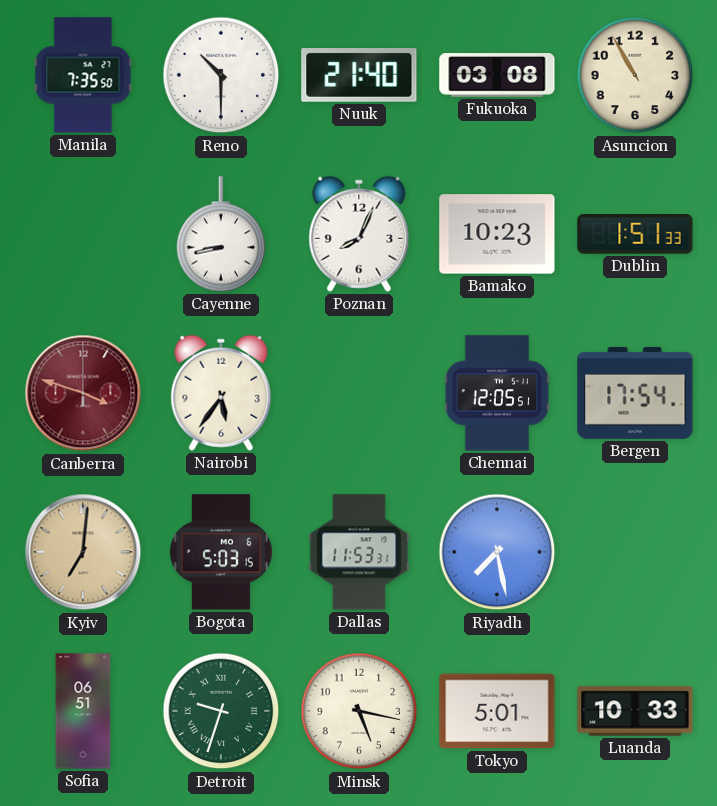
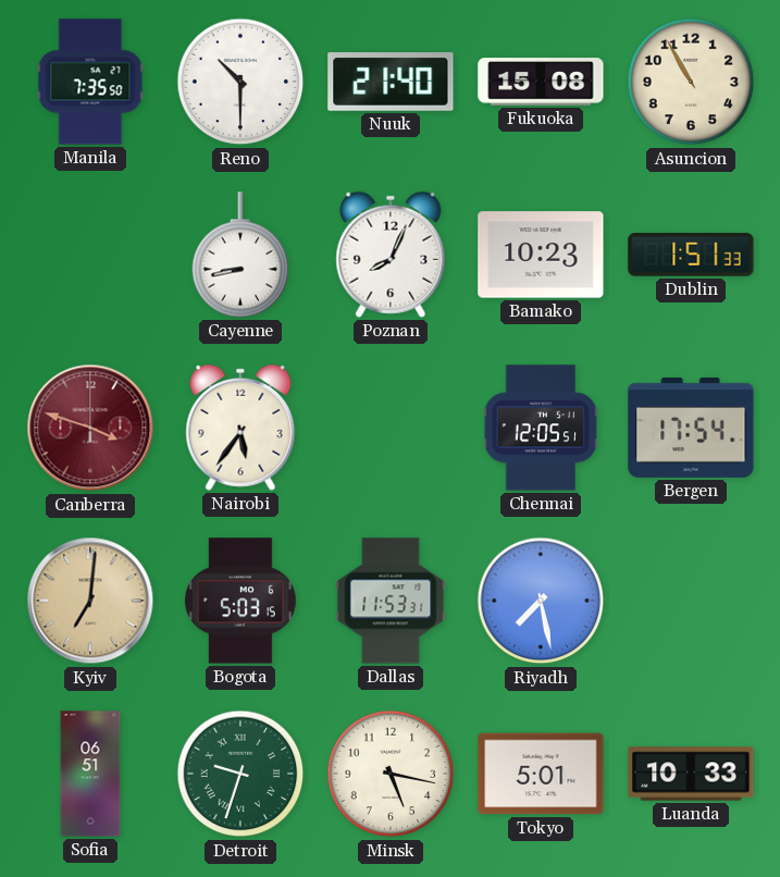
Fukuoka: 03:08 -> 15:08 (541, 82)
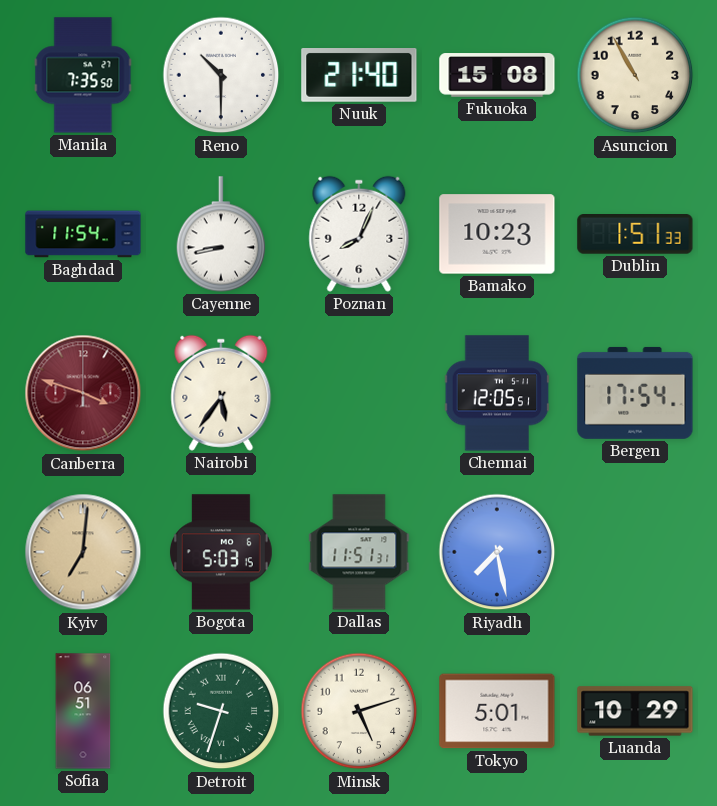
Baghdad: none -> 11:54 (83, 234)
Dallas: 11:53 -> 11:51 (359, 552)
Minsk: 5:17 -> 5:12 (359, 711)
Luanda: 10:33 -> 10:29 (635, 711)
